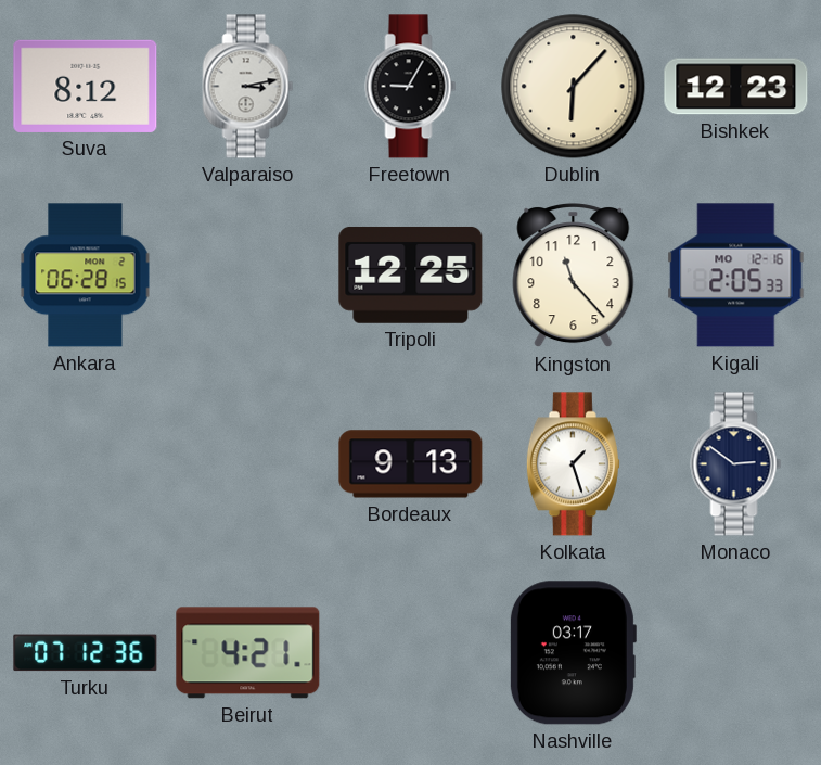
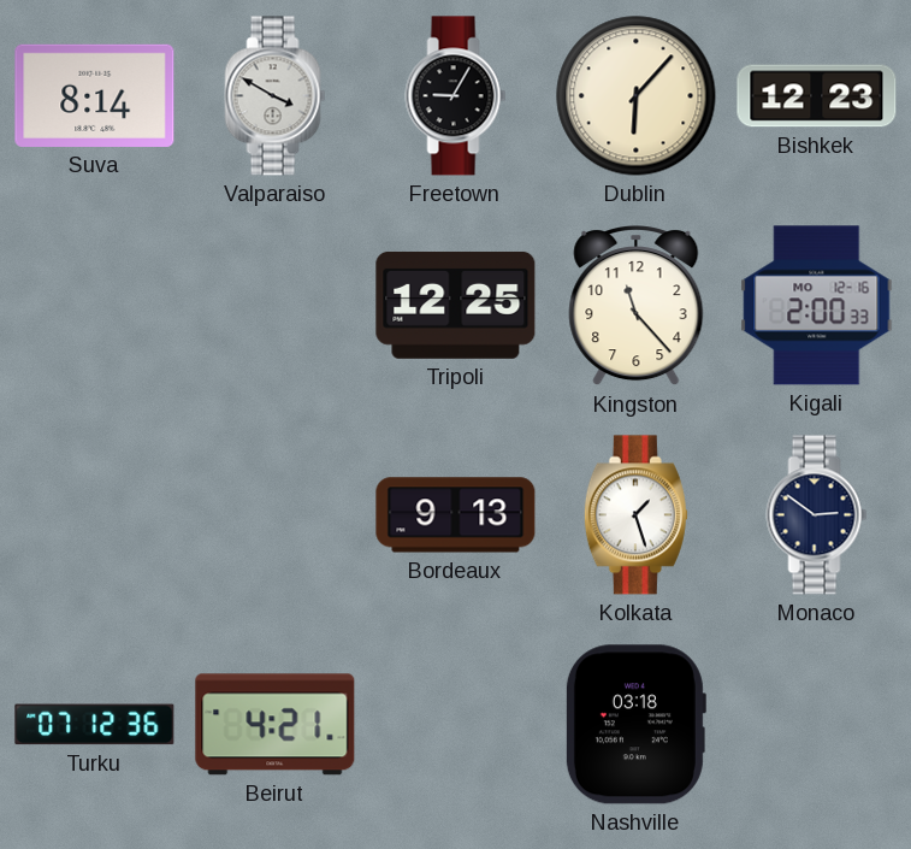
Suva: 8:12 -> 8:14 (95, 95)
Valparaiso: 3:13 -> 3:50 (276, 96)
Ankara: 06:28 -> none (86, 276)
Kigali: 2:05 -> 2:00 (817, 306)
Nashville: 03:17 -> 03:18 (635, 725)
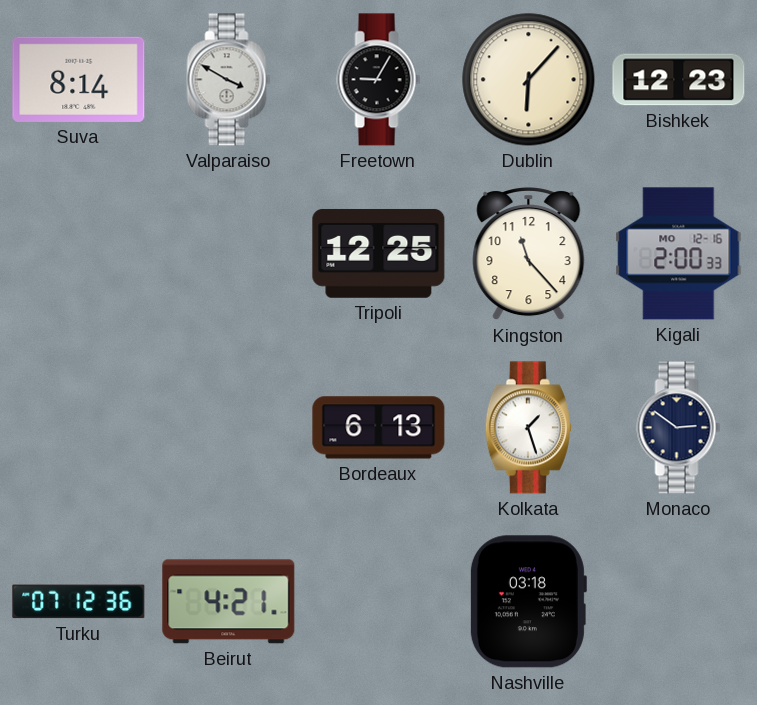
Bordeaux: 9:13 -> 6:13 (379, 428)
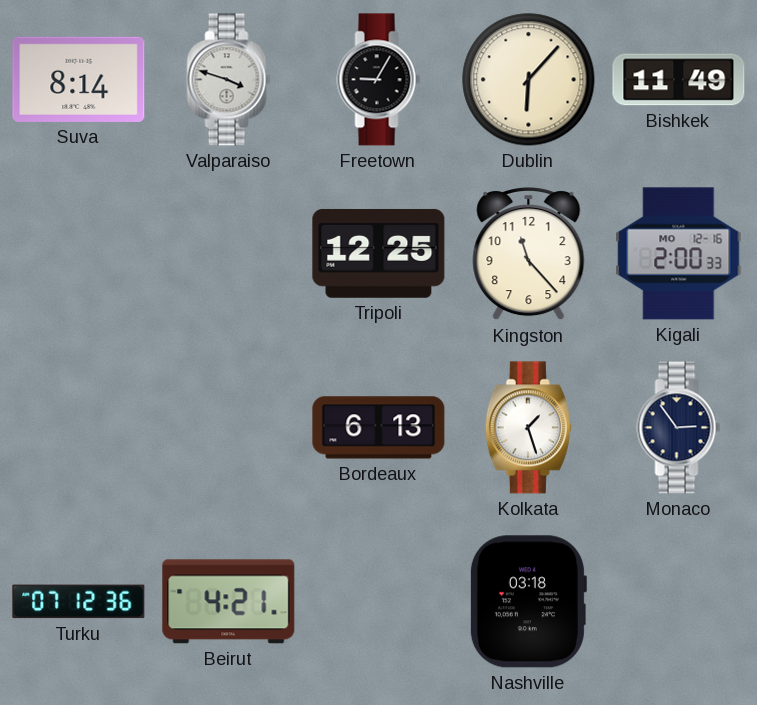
Valparaiso: 3:50 -> 3:48 (229, 80)
Bishkek: 12:23 -> 11:49 (679, 80)
Monaco: 2:51 -> 2:54 (679, 428)
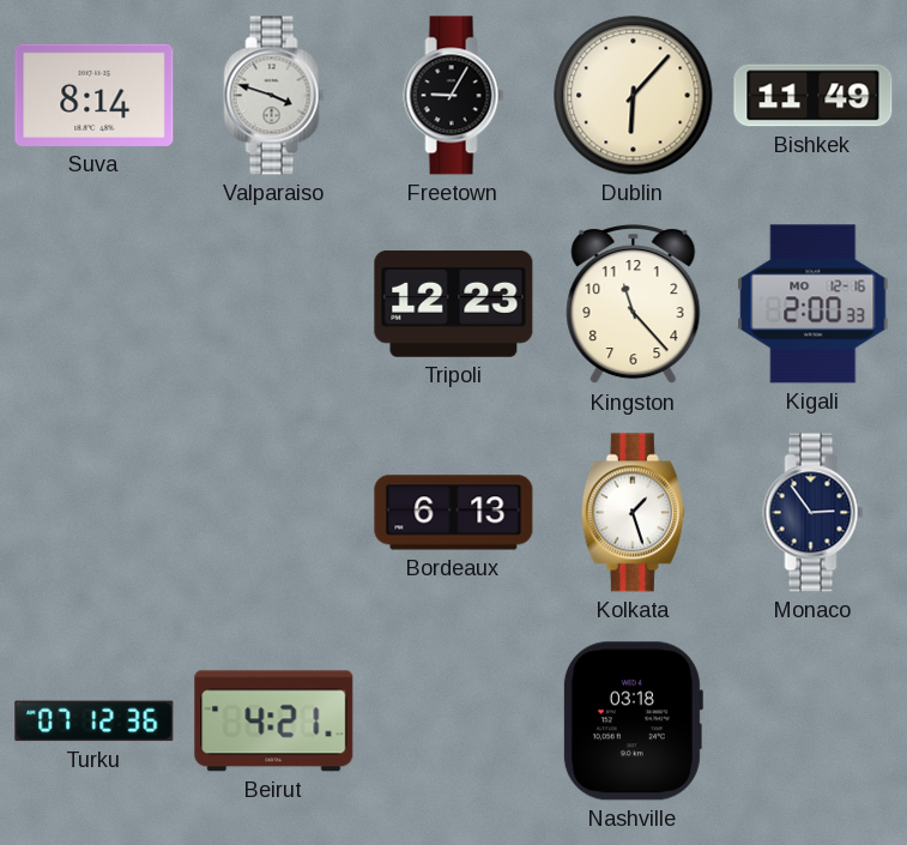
Tripoli: 12:25 -> 12:23 (454, 303)
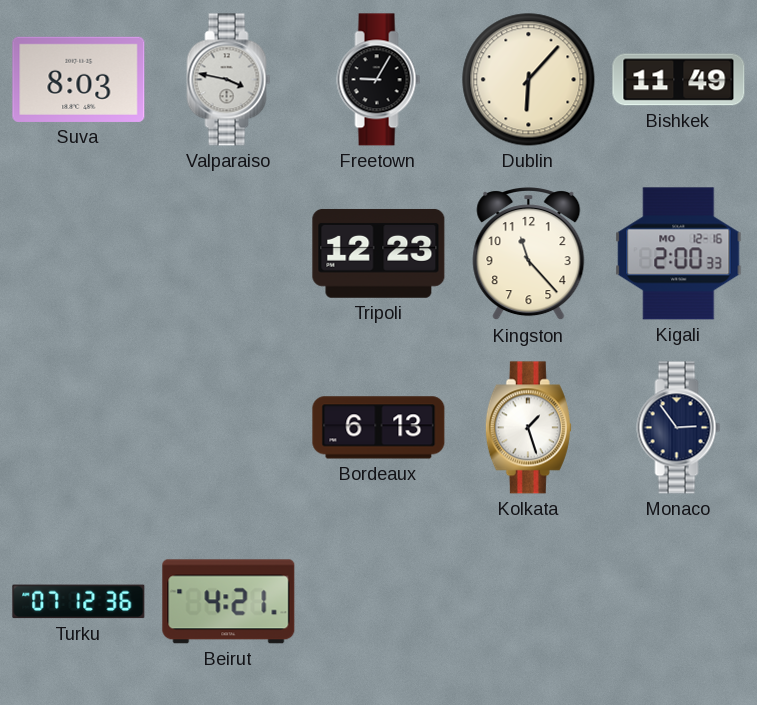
Suva: 8:14 -> 8:03 (79, 79)
Valparaiso: 3:48 -> 3:47 (229, 80)
Nashville: 03:18 -> none (633, 722)
